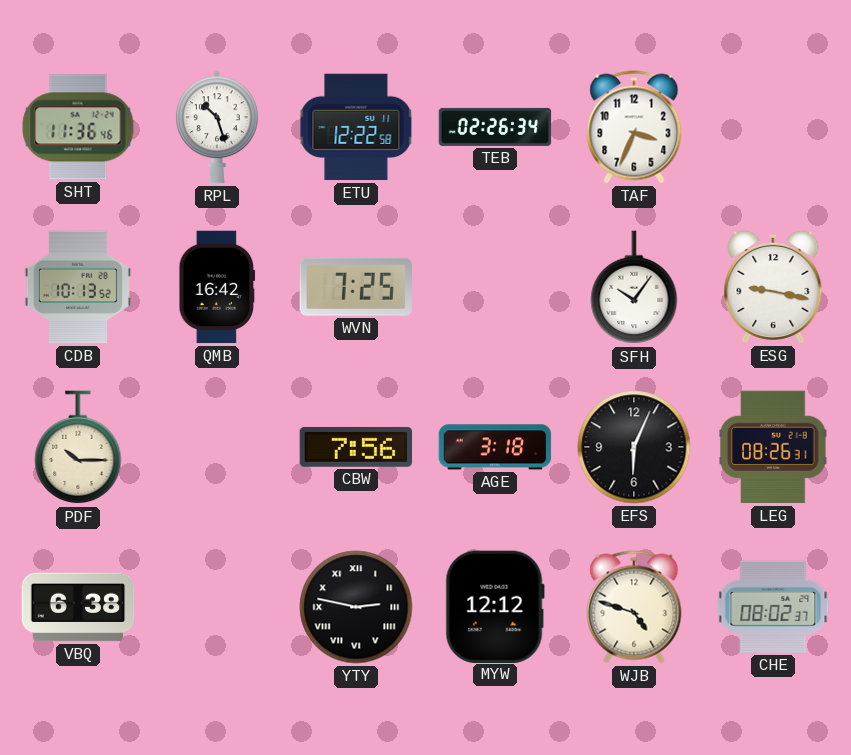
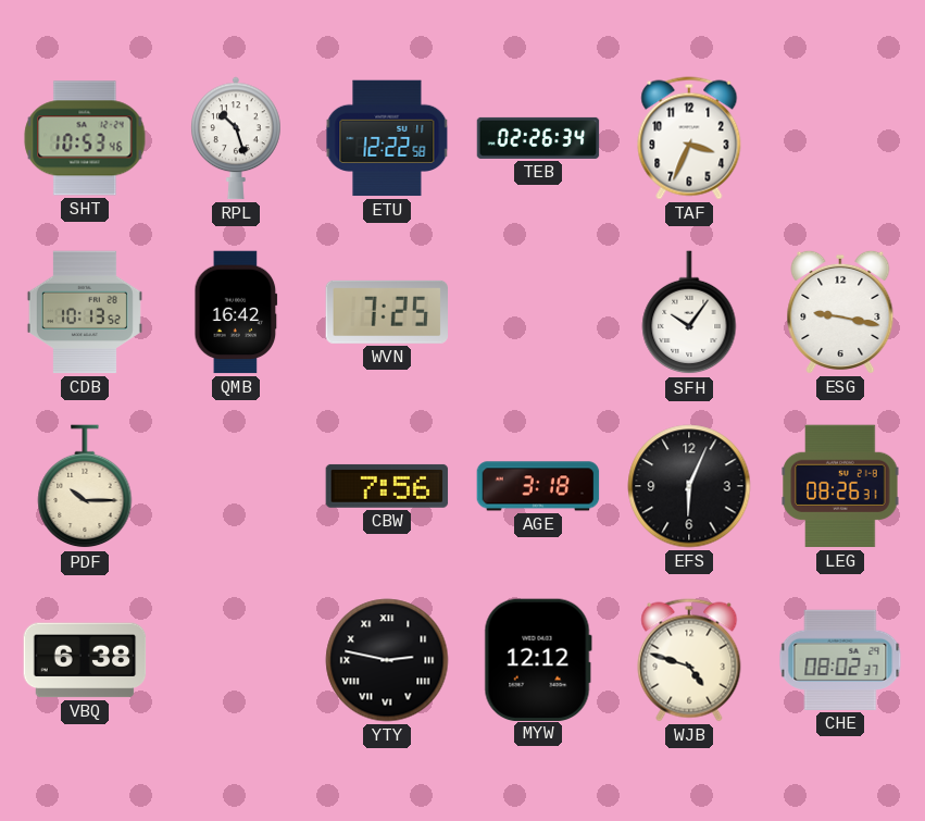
SHT: 11:36 -> 10:53 (85, 138)
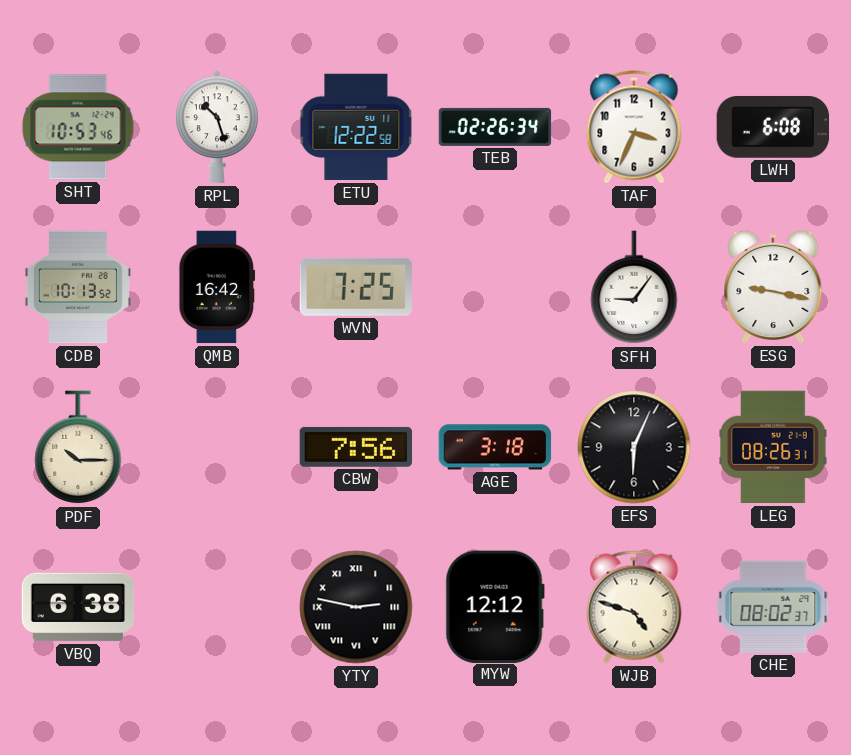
LWH: none -> 6:08 (773, 127)
SFH: 10:06 -> 9:06 (634, 288)
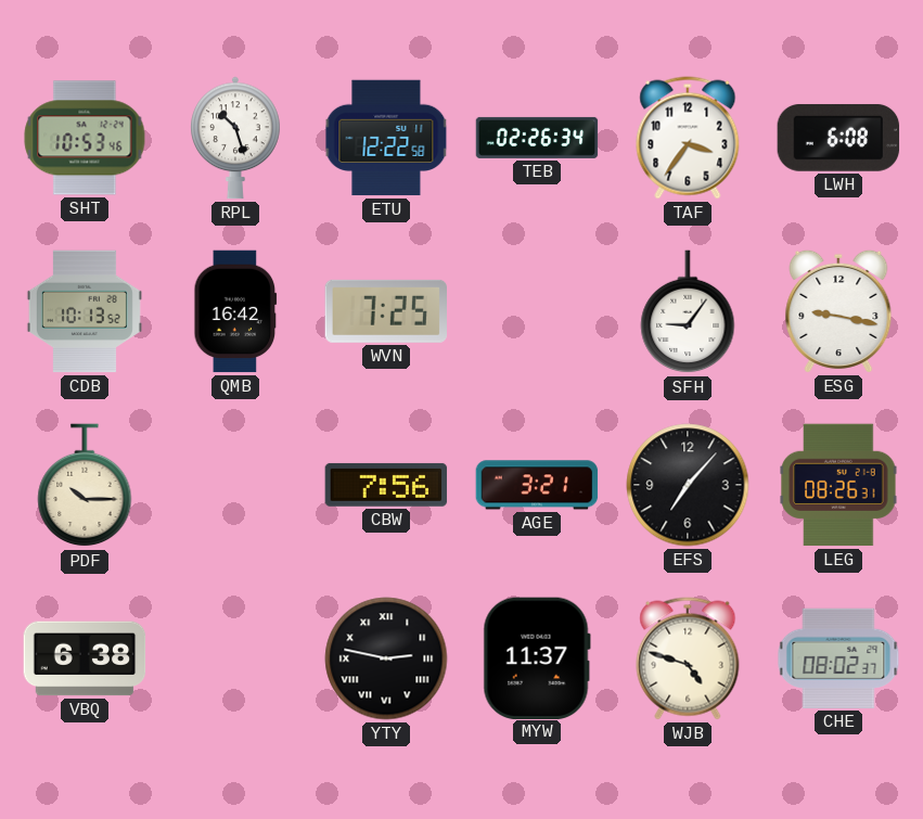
TAF: 3:34 -> 3:36 (688, 138)
AGE: 3:18 -> 3:21 (537, 485)
EFS: 6:04 -> 7:07 (688, 485)
MYW: 12:12 -> 11:37 (537, 657)
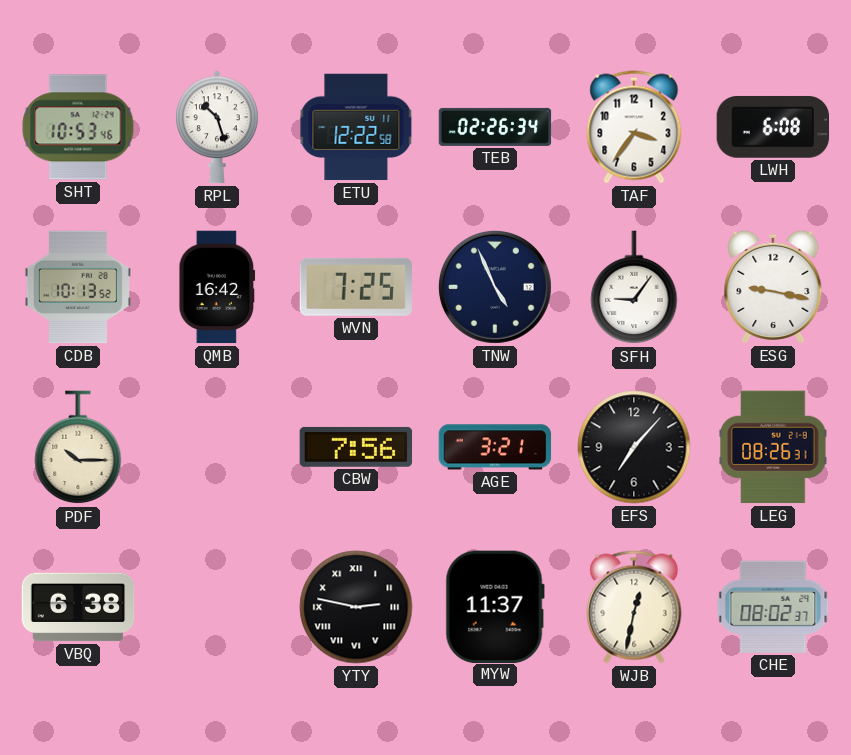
TNW: none -> 4:56 (495, 287)
WJB: 4:48 -> 12:32 (634, 607)
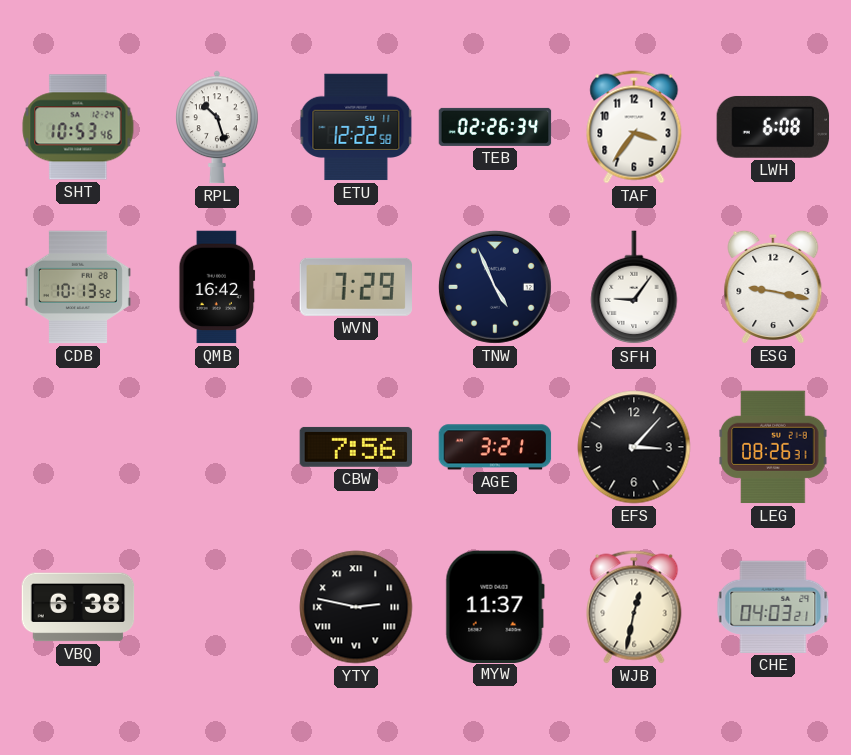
WVN: 7:25 -> 7:29 (355, 287)
PDF: 10:15 -> none (78, 448)
EFS: 7:07 -> 3:07 (634, 447)
CHE: 08:02 -> 04:03 (773, 607)
